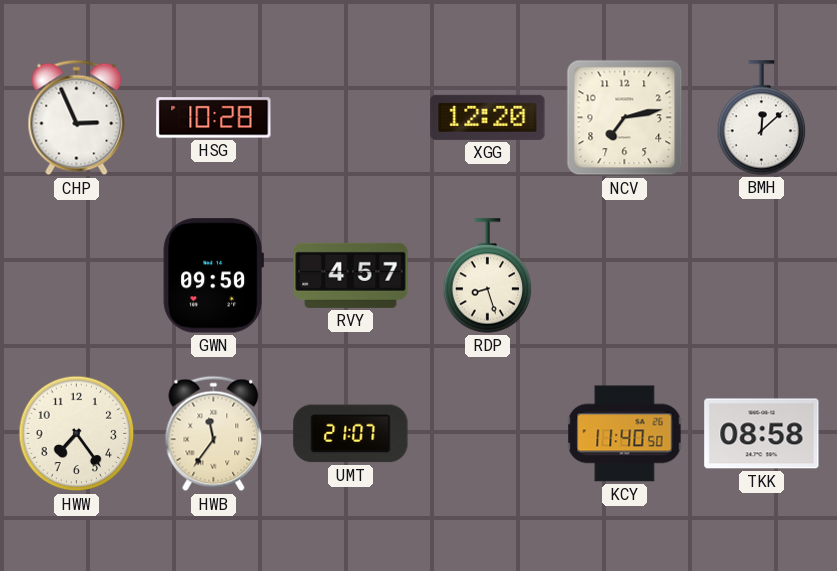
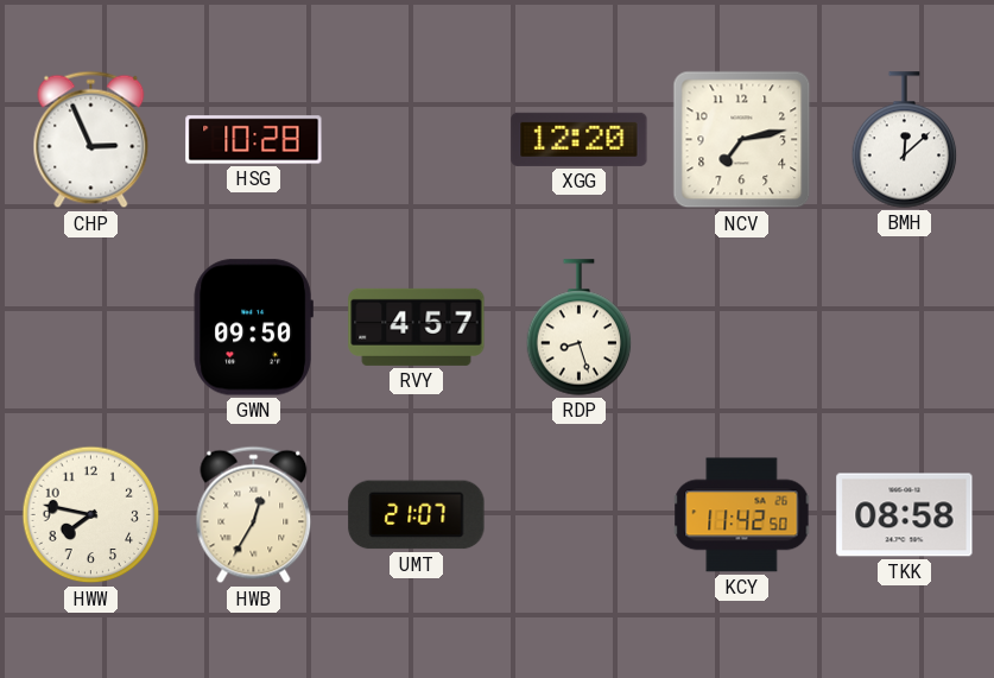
HWW: 7:24 -> 7:47 (91, 515)
HWB: 11:36 -> 12:35 (254, 515)
KCY: 11:40 -> 11:42 (742, 515)
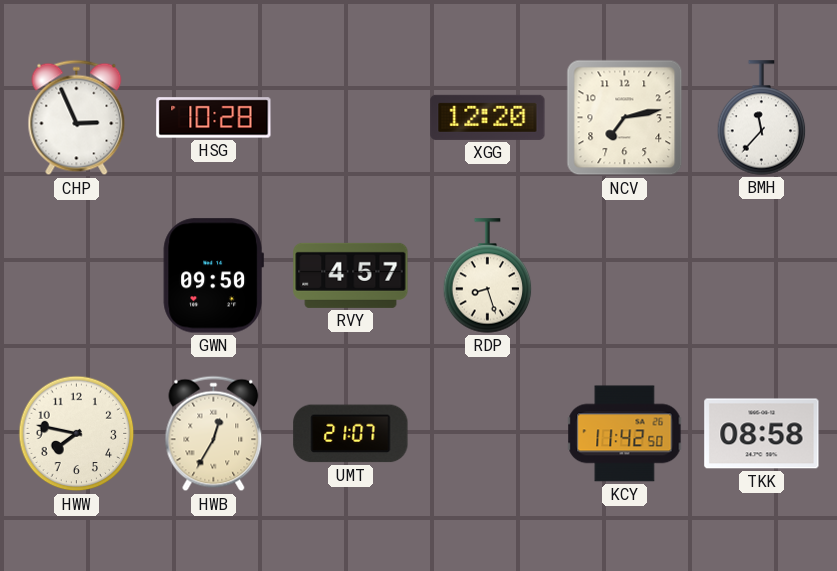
BMH: 12:08 -> 11:37 (762, 118)
